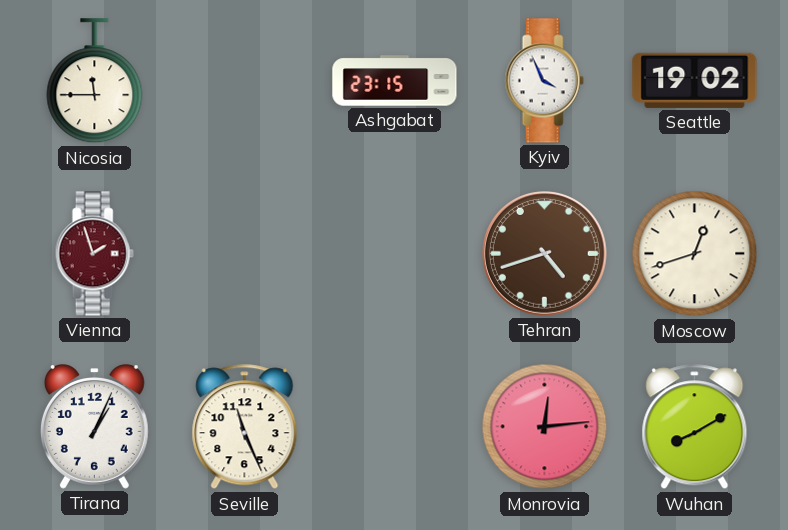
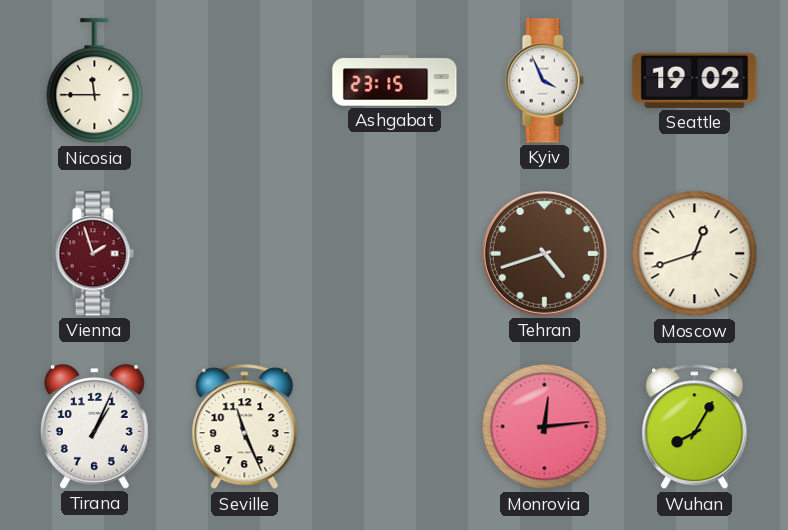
Wuhan: 8:10 -> 8:05 (695, 427)
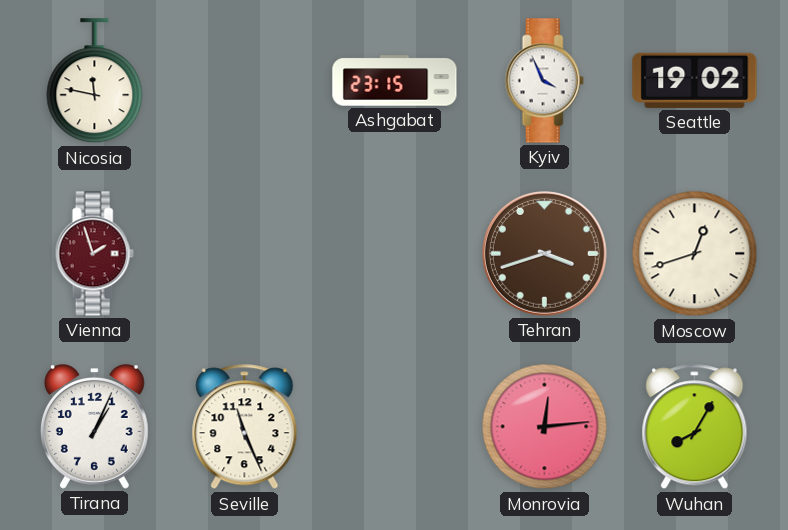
Nicosia: 11:45 -> 11:47 (95, 81)
Tehran: 4:42 -> 3:42 (545, 254)
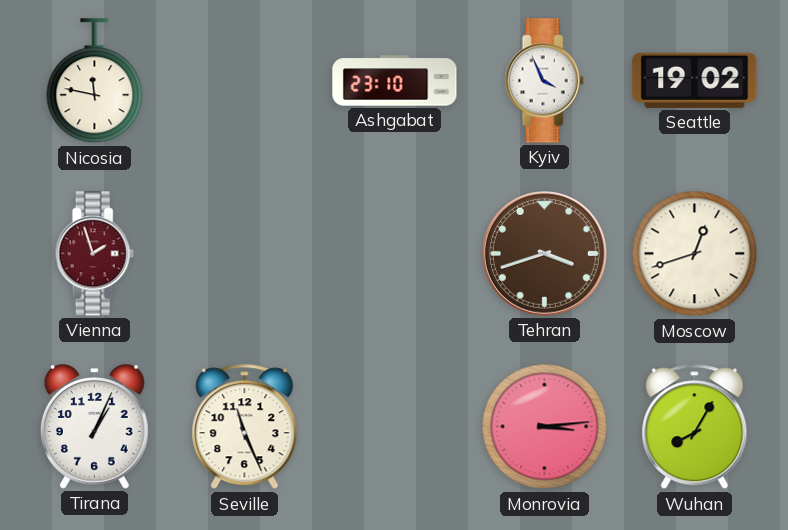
Ashgabat: 23:15 -> 23:10 (395, 81)
Monrovia: 12:14 -> 3:14 (545, 427)
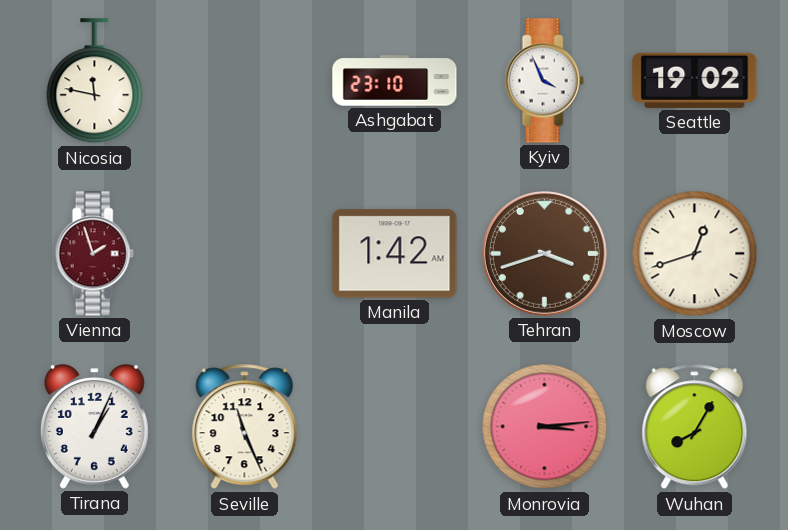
Manila: none -> 1:42 (395, 254)
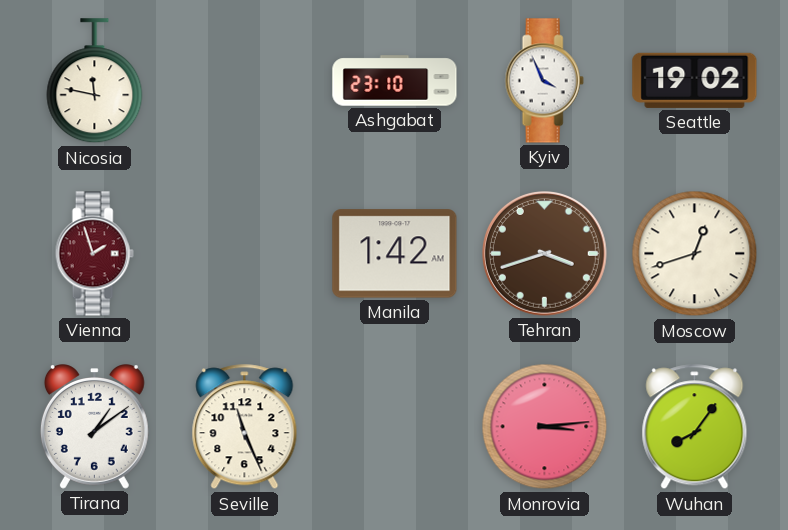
Tirana: 1:04 -> 1:09 (94, 427)
Wuhan: 8:05 -> 8:06 (695, 427)
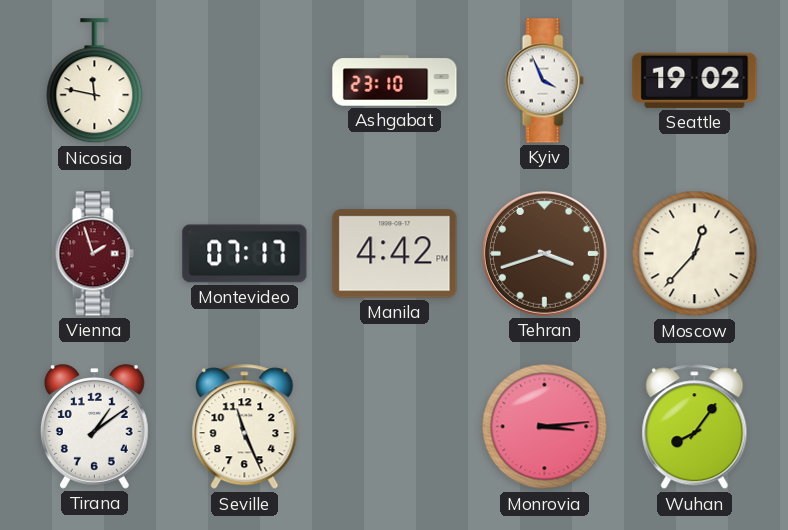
Montevideo: none -> 07:17 (245, 254)
Manila: 1:42 -> 4:42 (395, 254)
Moscow: 12:42 -> 12:37 (695, 254)
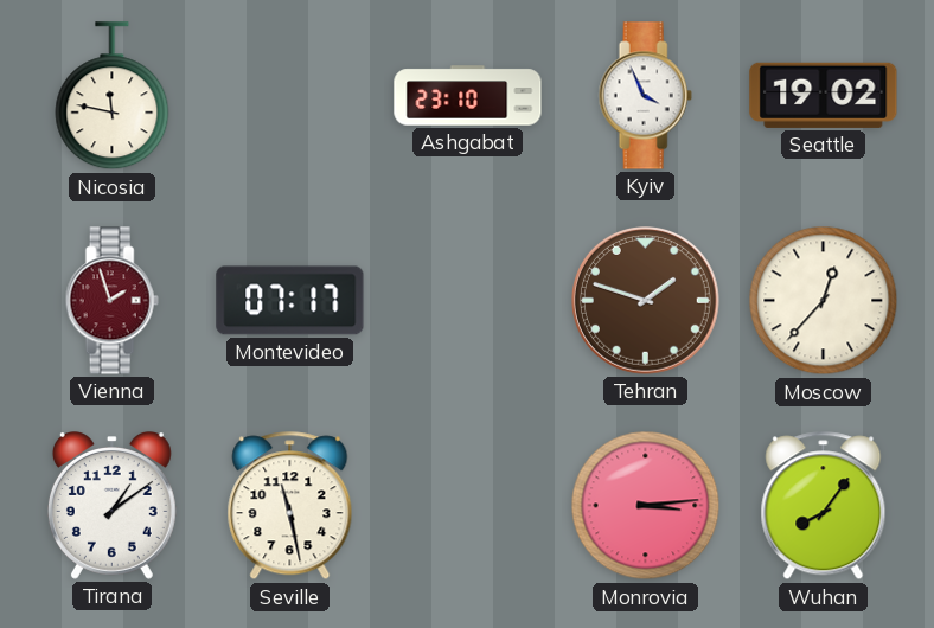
Manila: 4:42 -> none (395, 254)
Tehran: 3:42 -> 1:48 (646, 301)
Seville: 11:26 -> 11:28 (290, 506)
